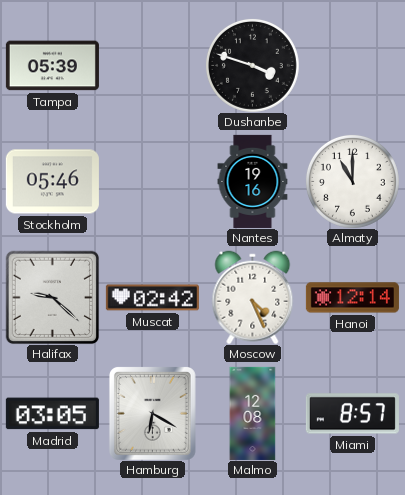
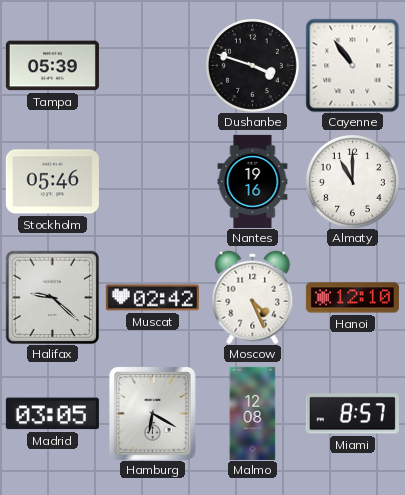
Cayenne: none -> 10:54 (352, 65)
Hanoi: 12:14 -> 12:10 (352, 298)
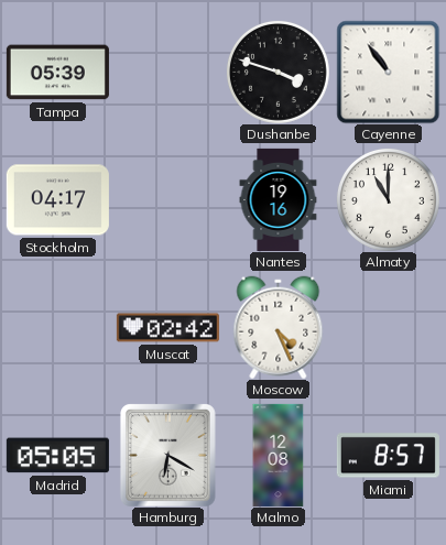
Stockholm: 05:46 -> 04:17 (57, 200)
Halifax: 9:22 -> none (52, 297)
Hanoi: 12:10 -> none (352, 298)
Madrid: 03:05 -> 05:05 (57, 456)
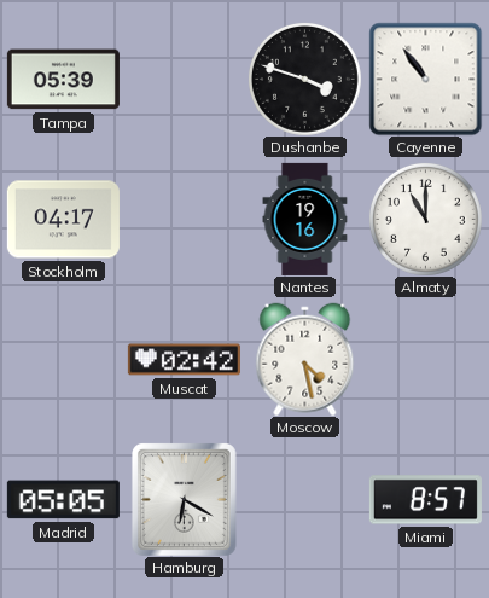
Moscow: 4:26 -> 4:28 (305, 359)
Malmo: 12:08 -> none (279, 455)
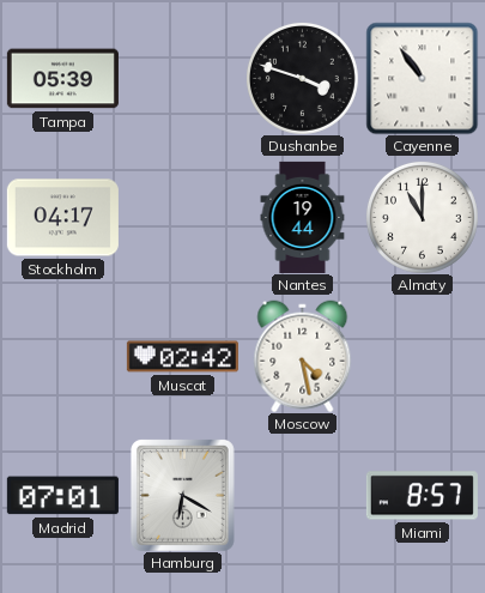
Nantes: 19:16 -> 19:44 (303, 217)
Madrid: 05:05 -> 07:01 (62, 496)
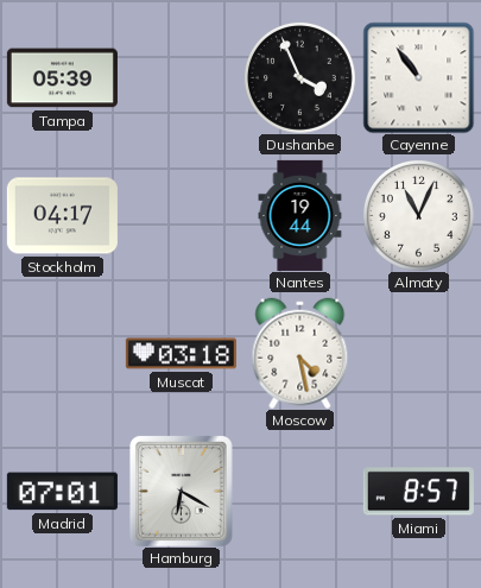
Dushanbe: 3:48 -> 3:56 (299, 77)
Almaty: 11:00 -> 11:04 (418, 215)
Muscat: 02:42 -> 03:18 (181, 354)
